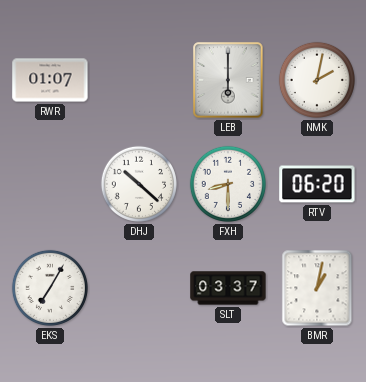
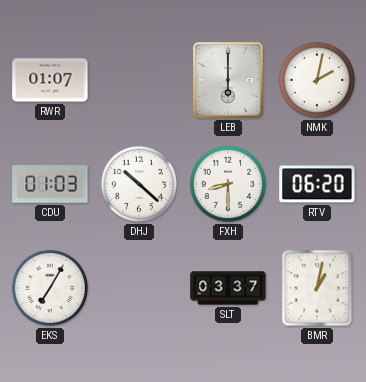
CDU: none -> 01:03 (50, 184)
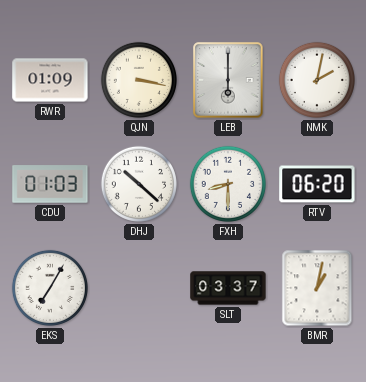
RWR: 01:07 -> 01:09 (50, 80)
QJN: none -> 3:17 (139, 80)
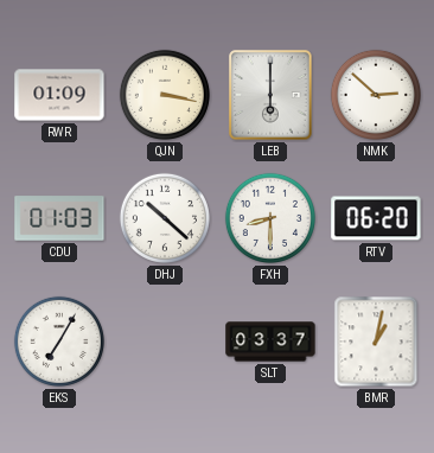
NMK: 2:02 -> 2:52 (376, 95)
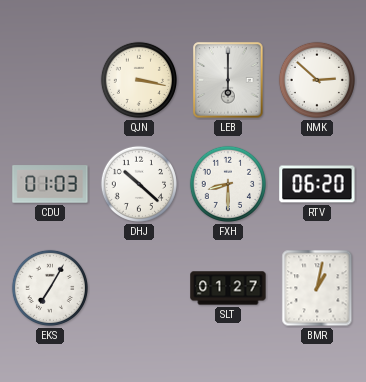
RWR: 01:09 -> none (59, 95)
SLT: 03:37 -> 01:27 (228, 288)
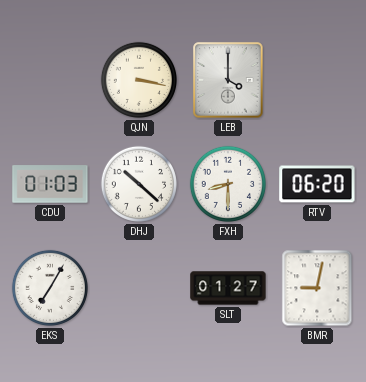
LEB: 6:00 -> 4:00 (228, 80)
NMK: 2:52 -> none (317, 80)
BMR: 1:02 -> 9:02 (317, 288)
